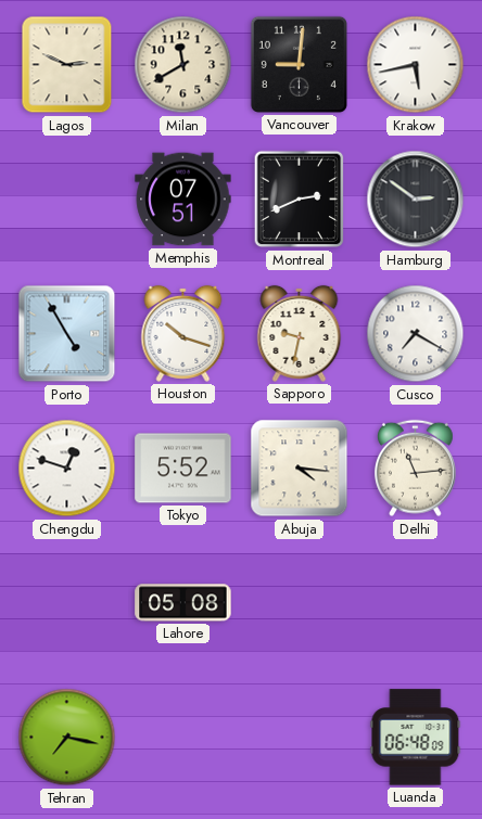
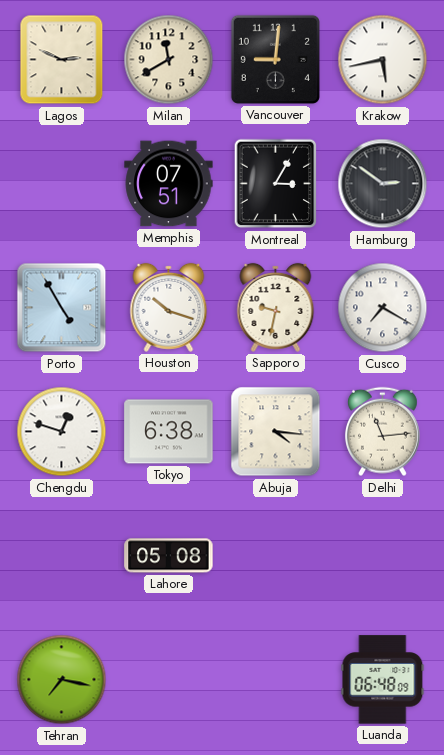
Montreal: 2:41 -> 3:05 (276, 184)
Tokyo: 5:52 -> 6:38 (169, 432)
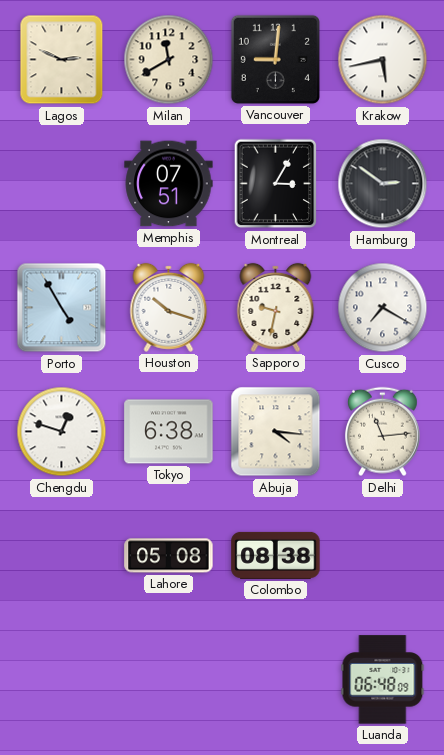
Colombo: none -> 08:38 (276, 555)
Tehran: 7:17 -> none (62, 680)
